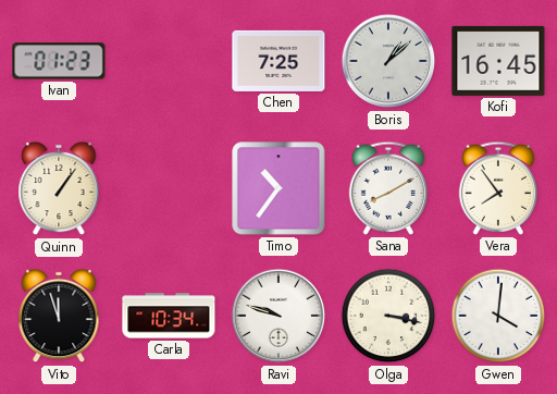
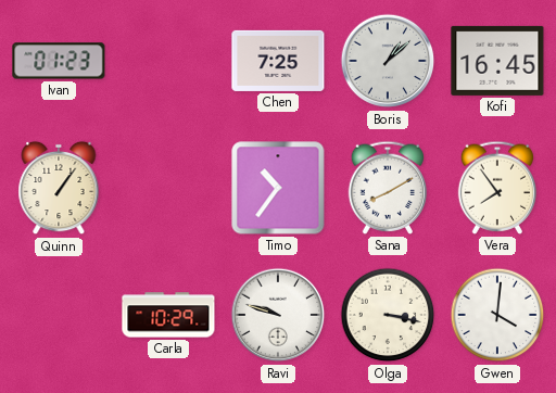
Vito: 11:57 -> none (59, 316)
Carla: 10:34 -> 10:29 (168, 315)
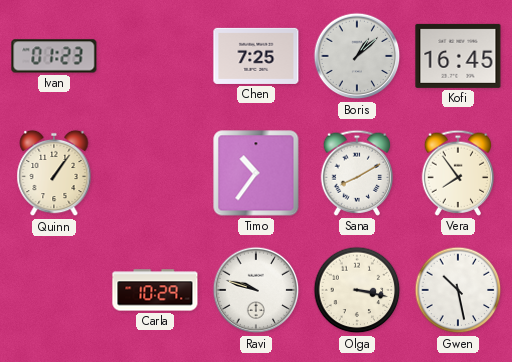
Gwen: 4:01 -> 10:28 (458, 290)
